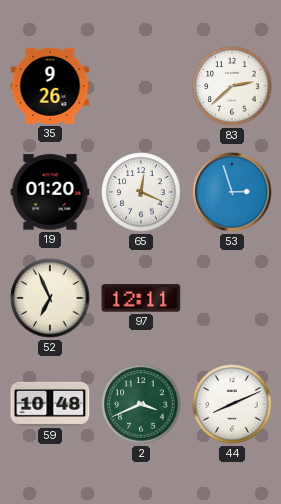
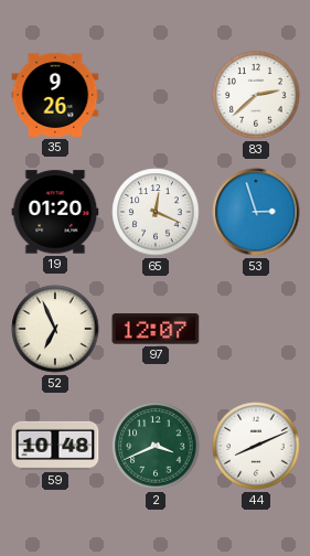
97: 12:11 -> 12:07 (156, 329)
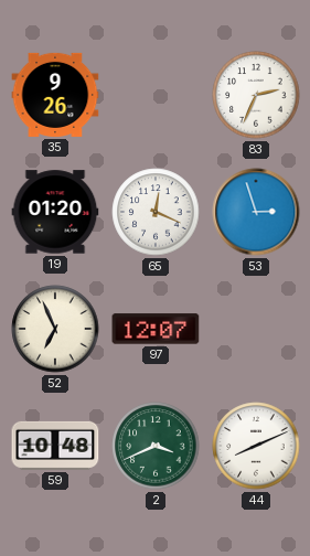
83: 2:38 -> 2:34 (256, 95)
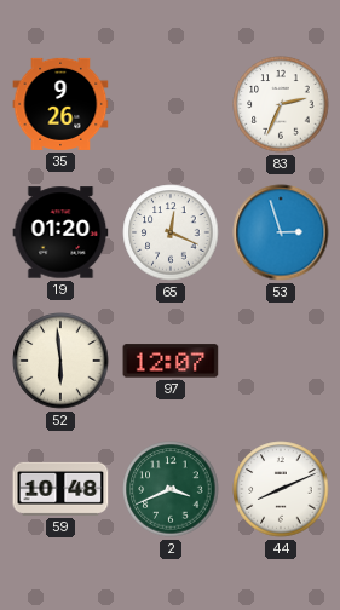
52: 6:56 -> 5:59 (60, 361)
